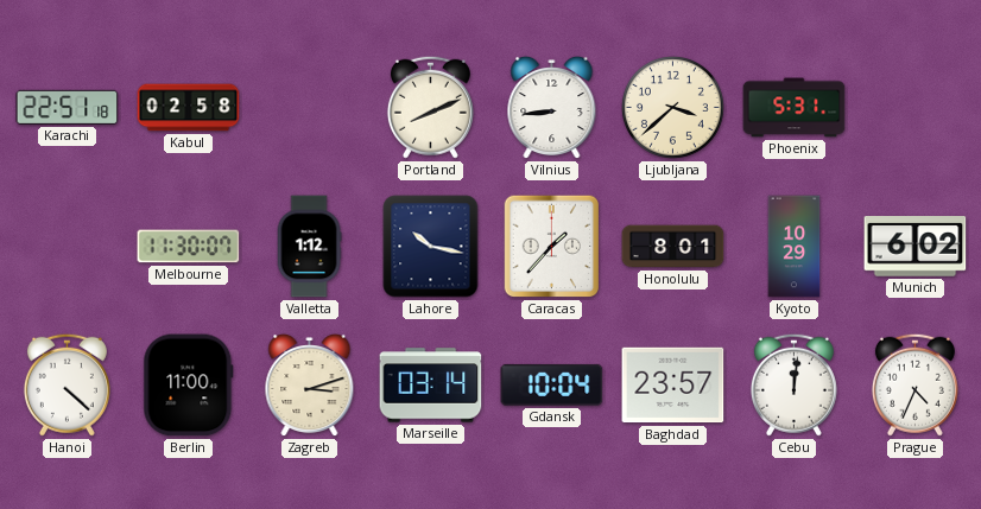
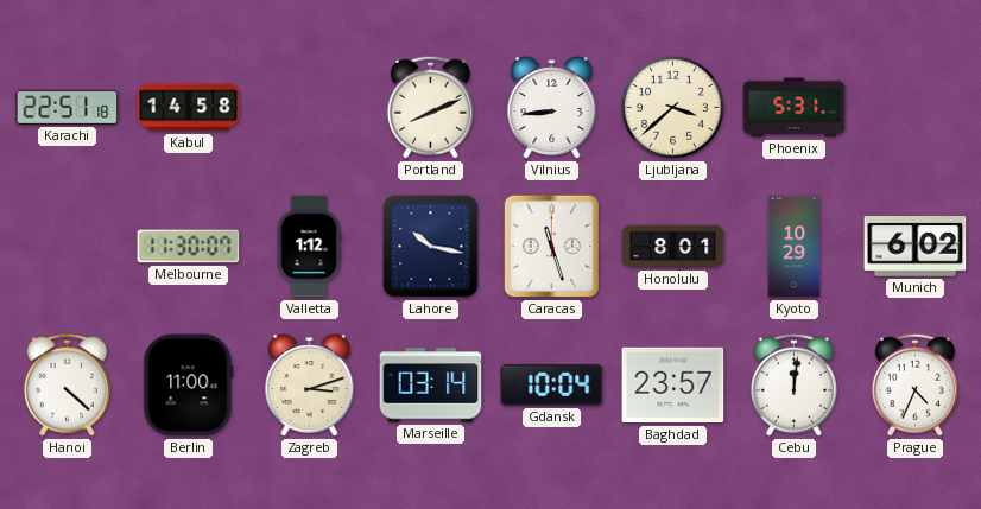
Kabul: 02:58 -> 14:58 (189, 108)
Caracas: 1:37 -> 11:27 (552, 247)
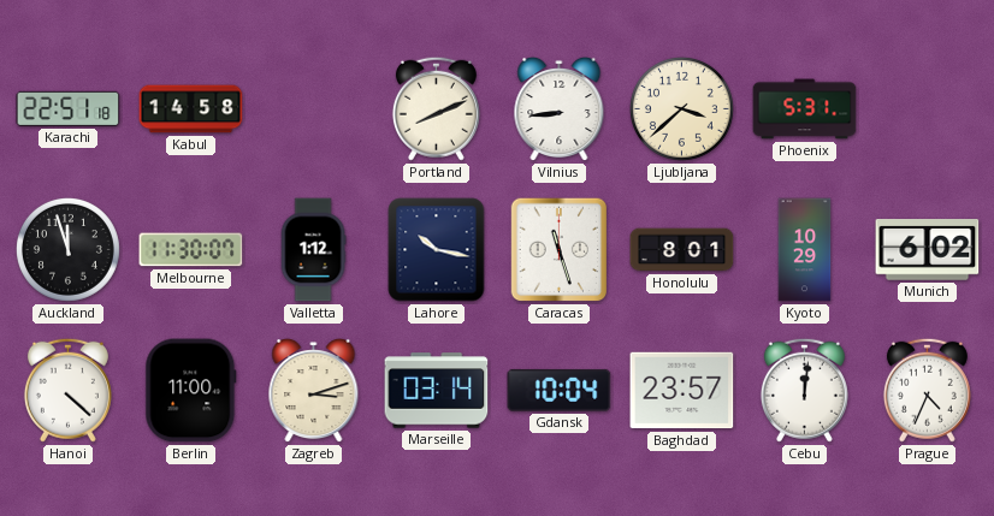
Auckland: none -> 11:57 (67, 249)
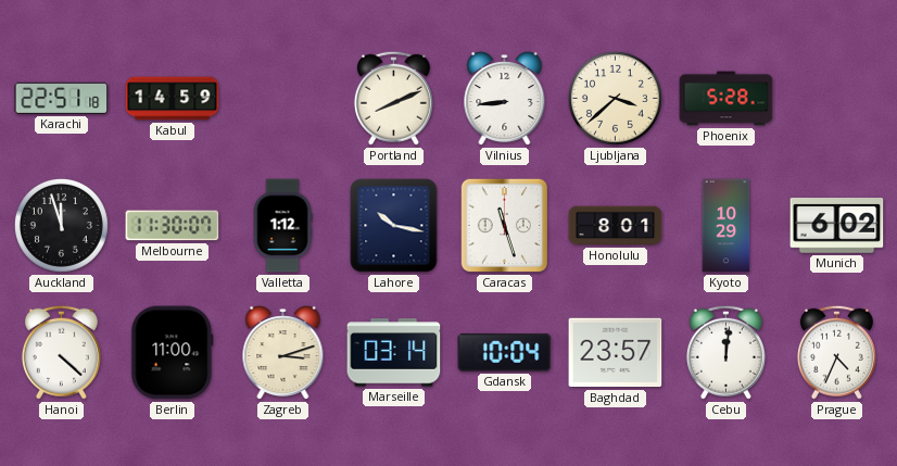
Kabul: 14:58 -> 14:59 (173, 99)
Phoenix: 5:31 -> 5:28 (727, 99)
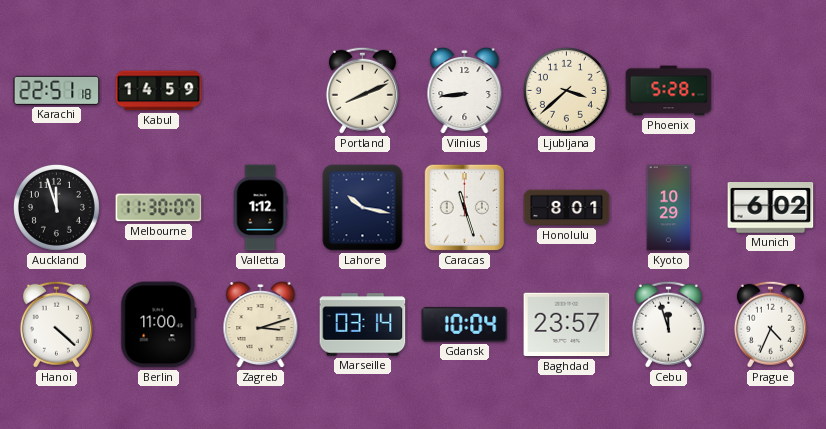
Cebu: 12:01 -> 11:57 (668, 324)
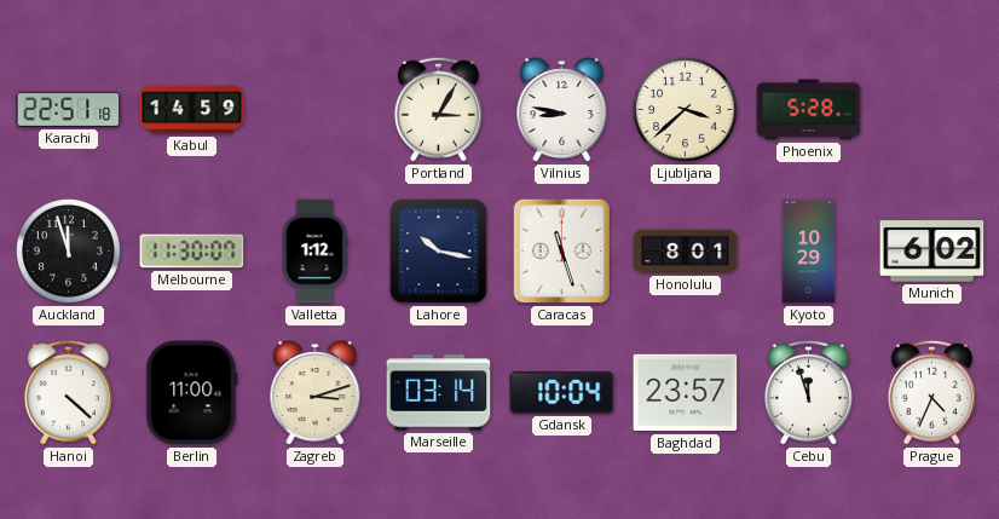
Portland: 8:11 -> 3:05 (438, 109)
Vilnius: 8:44 -> 8:47 (562, 110)
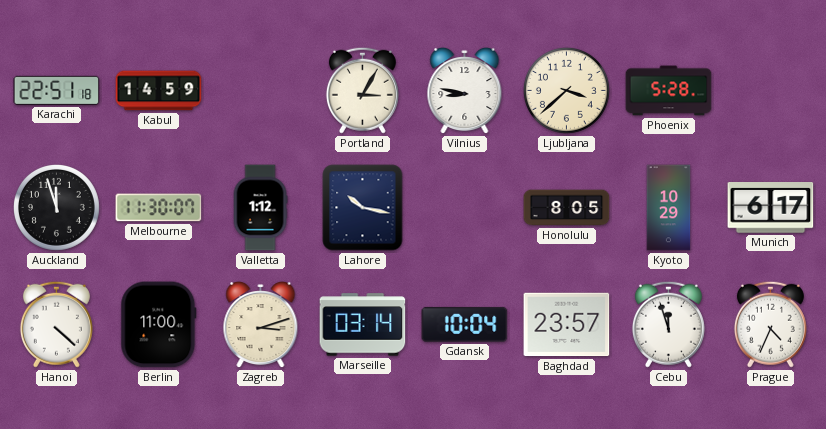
Caracas: 11:27 -> none (562, 252)
Honolulu: 8:01 -> 8:05 (567, 208)
Munich: 6:02 -> 6:17 (771, 208)
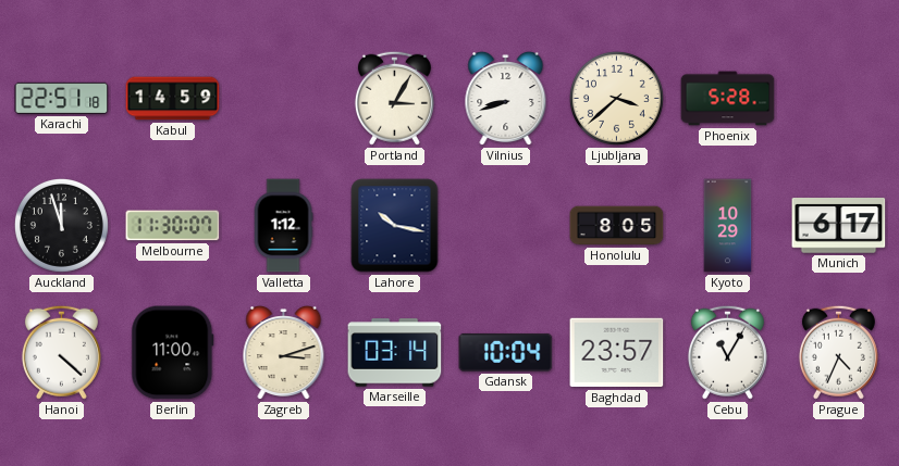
Vilnius: 8:47 -> 8:42 (506, 99)
Cebu: 11:57 -> 11:05 (727, 352)
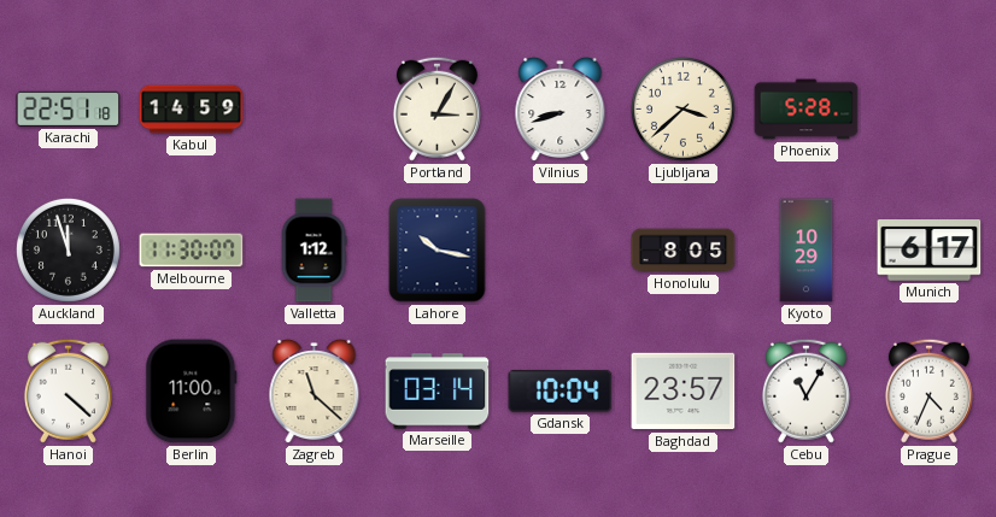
Zagreb: 3:12 -> 11:22 (315, 392)
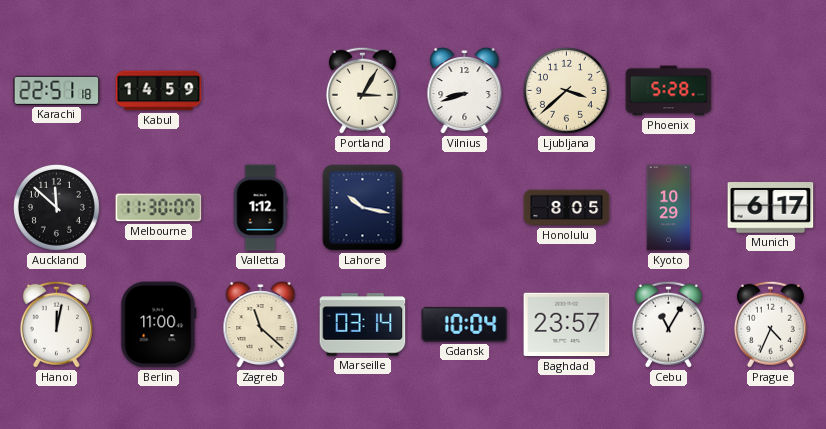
Auckland: 11:57 -> 11:52 (56, 207)
Hanoi: 4:22 -> 12:02 (56, 324)
